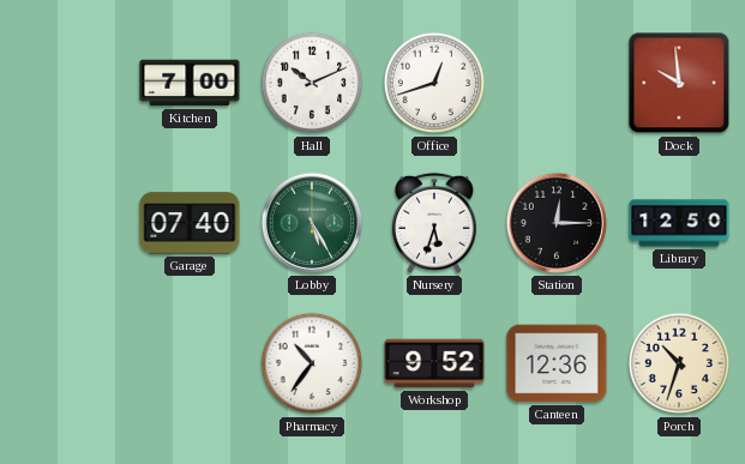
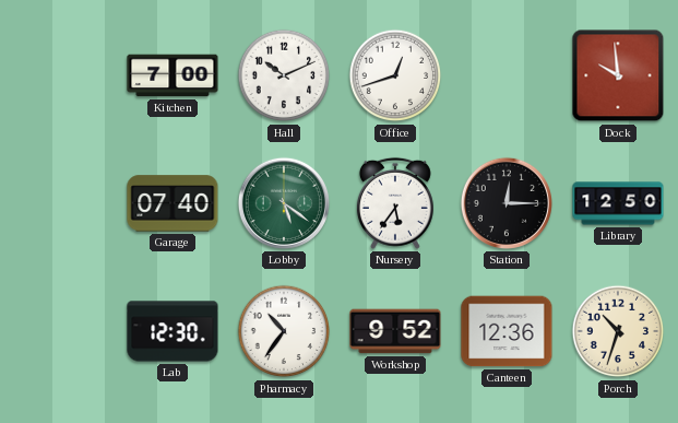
Lobby: 5:25 -> 5:21 (284, 203)
Nursery: 5:33 -> 5:36 (395, 203)
Lab: none -> 12:30 (173, 331)
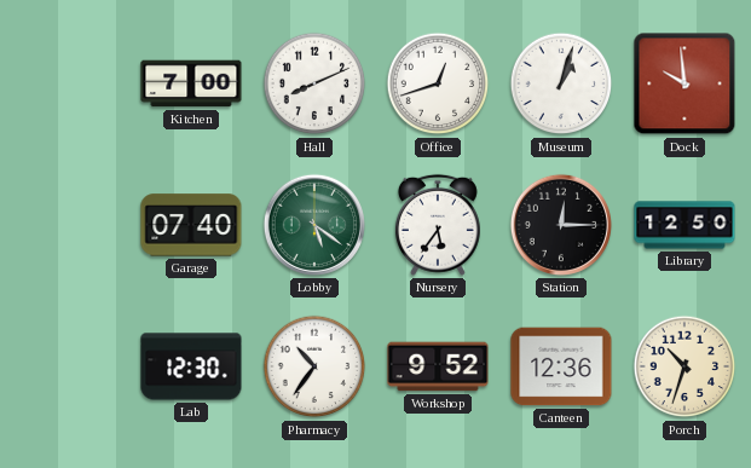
Hall: 10:11 -> 8:11 (314, 83)
Museum: none -> 1:03 (561, 83)
